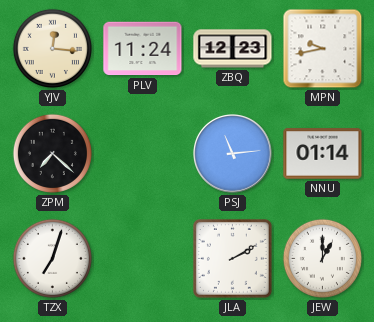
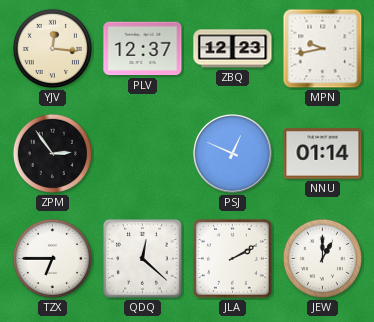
PLV: 11:24 -> 12:37 (143, 49)
ZPM: 7:22 -> 2:54 (52, 153)
PSJ: 11:14 -> 12:49 (233, 154)
TZX: 7:03 -> 6:45 (52, 258)
QDQ: none -> 12:22 (142, 258)
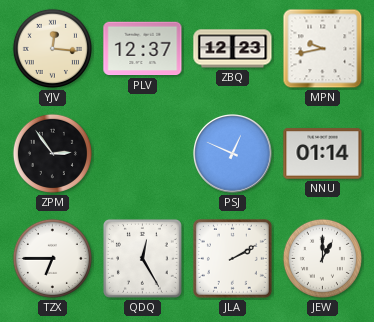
QDQ: 12:22 -> 12:25 (142, 258)
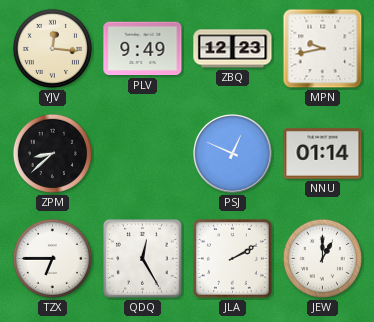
PLV: 12:37 -> 9:49 (143, 49)
ZPM: 2:54 -> 8:38 (52, 153)
